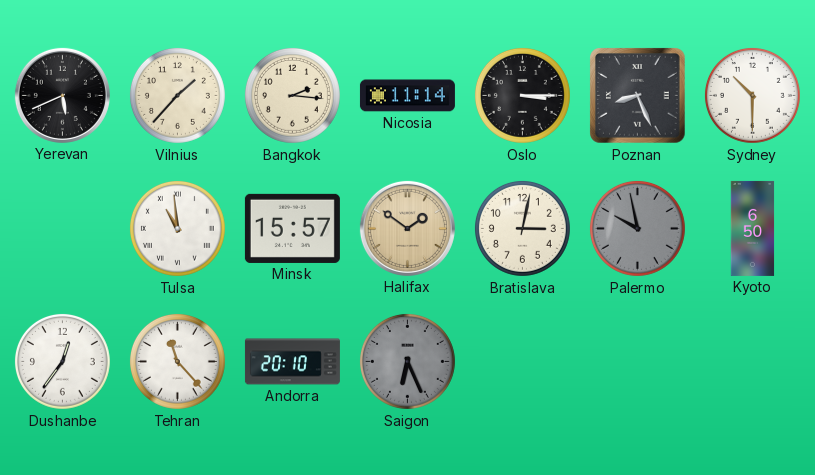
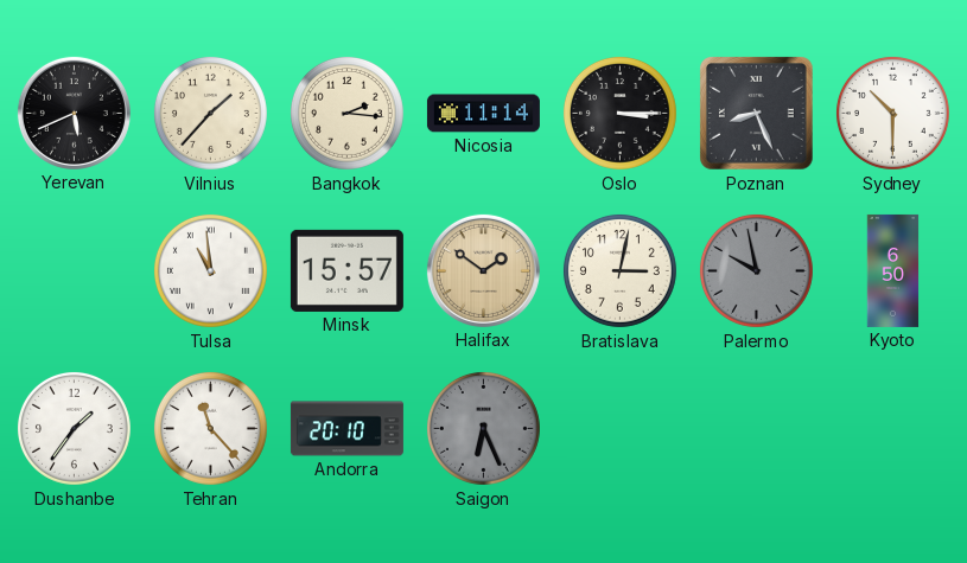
Dushanbe: 12:36 -> 1:36 (74, 428)
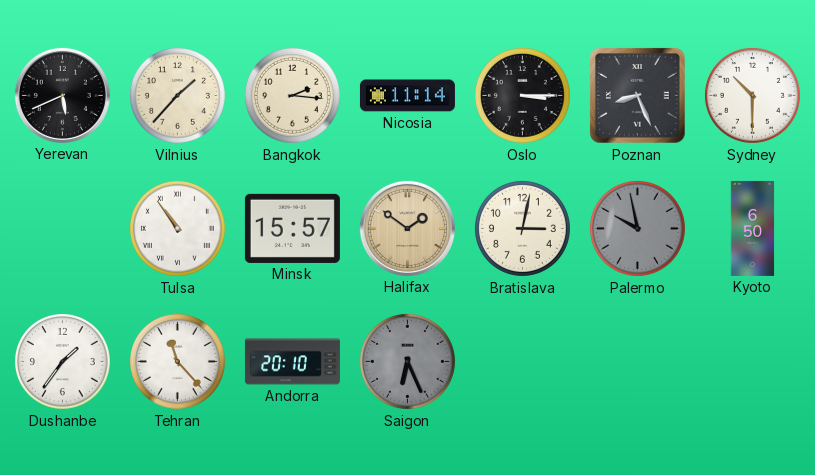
Tulsa: 10:59 -> 10:54 (177, 228)
